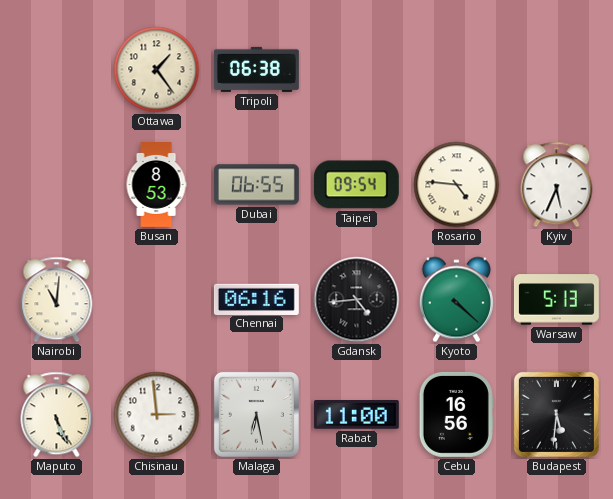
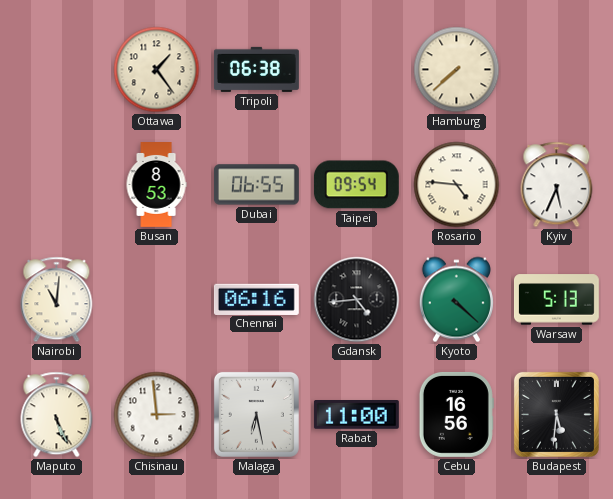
Hamburg: none -> 7:38 (457, 70)
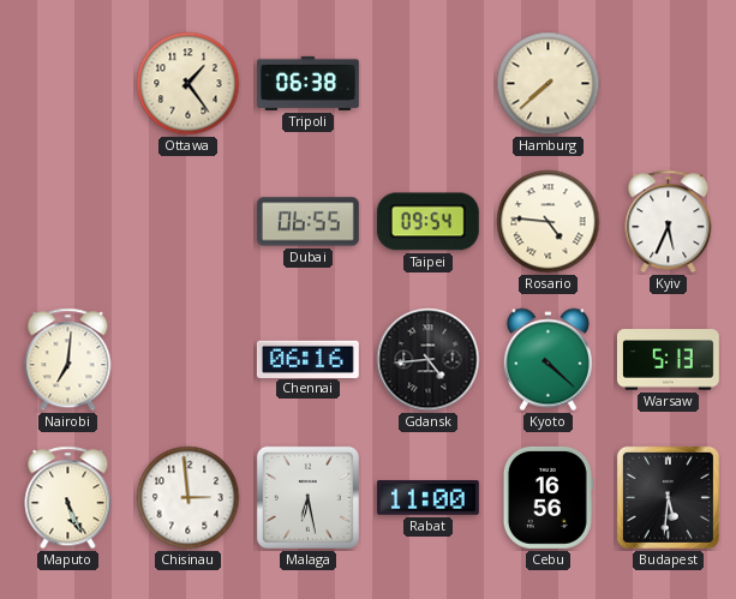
Busan: 8:53 -> none (156, 185)
Nairobi: 11:01 -> 7:01 (68, 360)
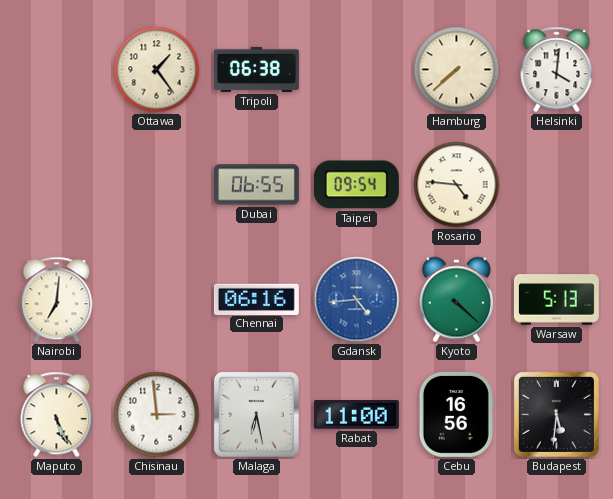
Helsinki: none -> 4:01 (557, 70)
Kyiv: 5:34 -> none (669, 222)
Gdansk dial: black -> blue (357, 300)
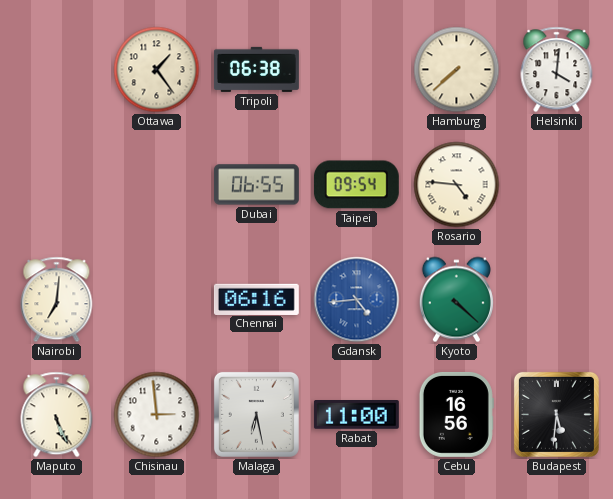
Warsaw: 5:13 -> none (556, 300)
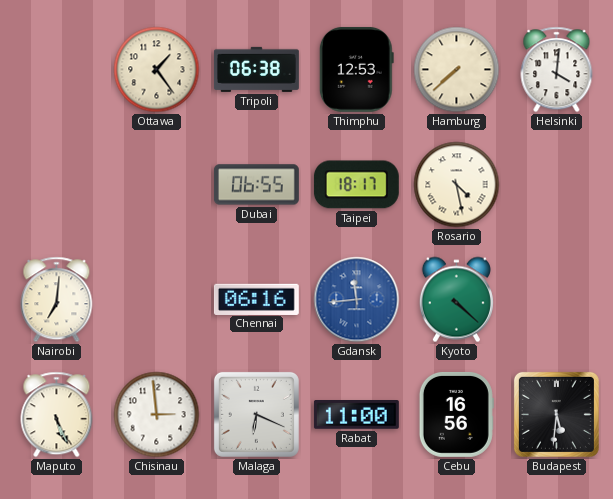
Thimphu: none -> 12:53 (356, 69)
Taipei: 09:54 -> 18:17 (356, 185)
Rosario: 4:46 -> 4:28 (457, 185)
Gdansk: 4:44 -> 11:44 (357, 300)
Malaga: 6:28 -> 6:19 (256, 414)
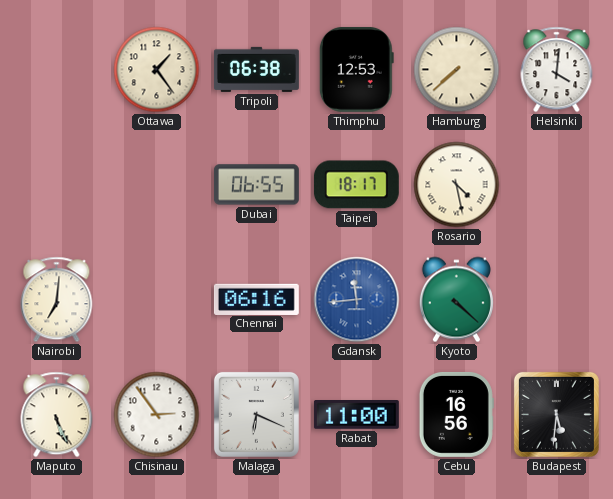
Chisinau: 2:59 -> 2:54 (157, 415)
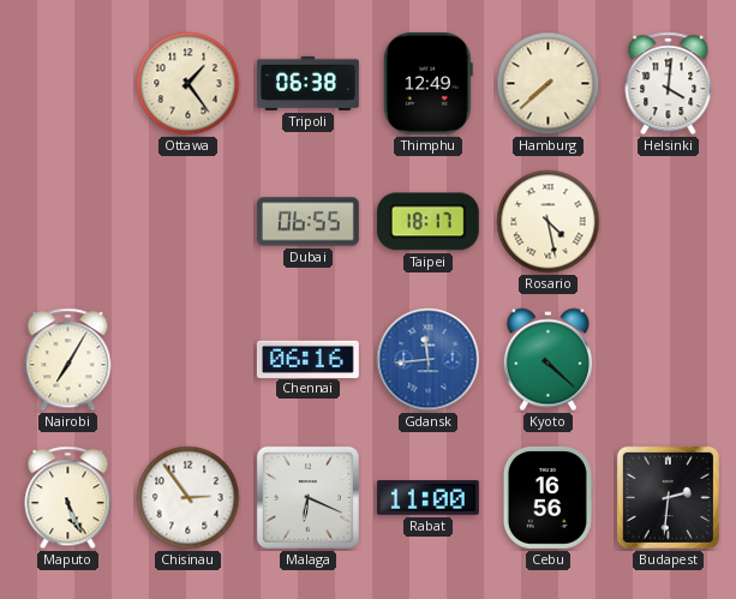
Thimphu: 12:53 -> 12:49 (427, 83)
Nairobi: 7:01 -> 7:05 (68, 360)
Budapest: 5:31 -> 2:31 (668, 497)
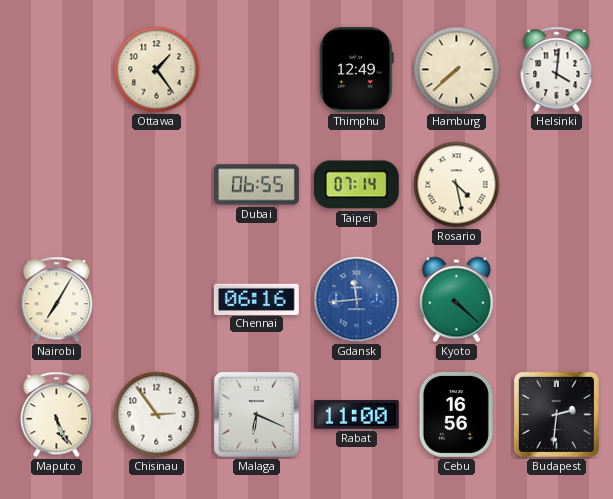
Tripoli: 06:38 -> none (307, 83)
Taipei: 18:17 -> 07:14 (356, 185)
